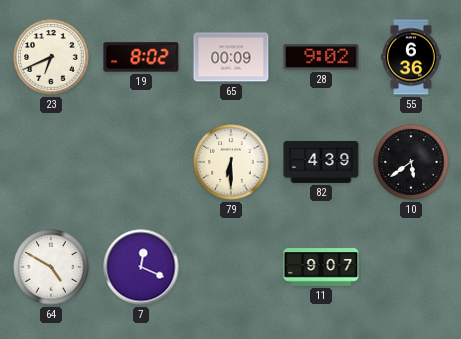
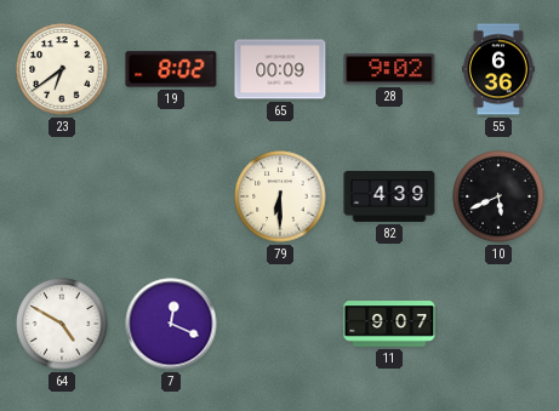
23: 6:41 -> 6:39 (62, 69)
10: 5:39 -> 5:41 (498, 196)
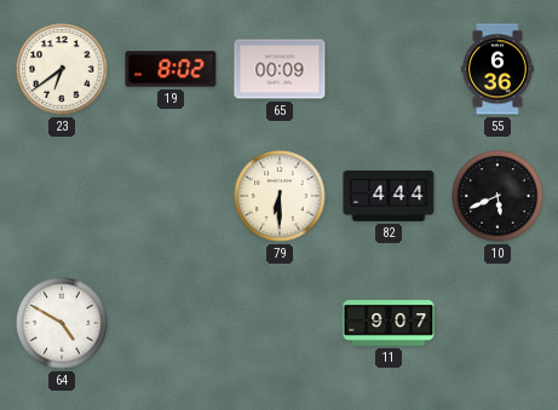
28: 9:02 -> none (389, 69)
82: 4:39 -> 4:44 (389, 196)
7: 12:19 -> none (171, 324)
